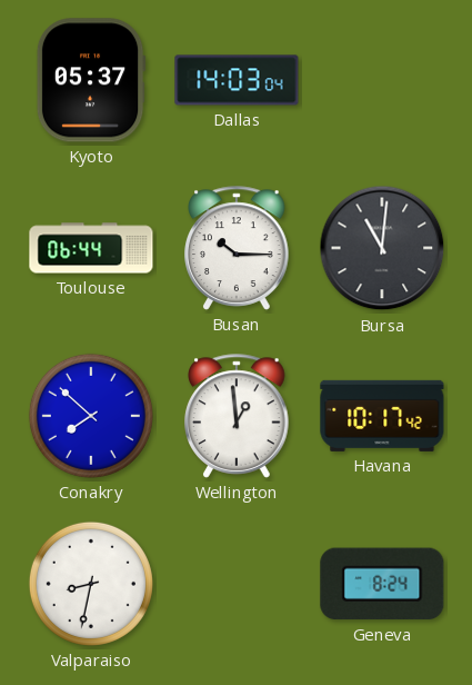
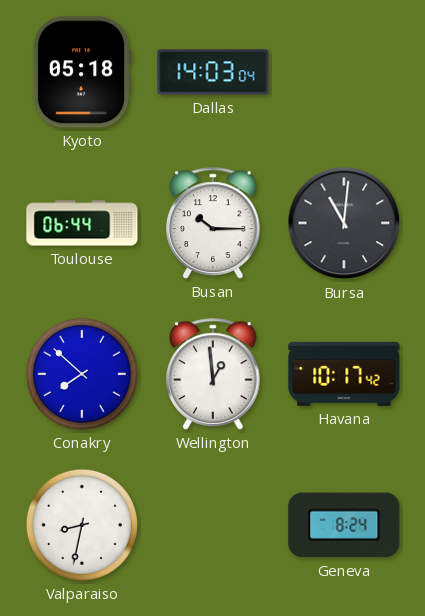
Kyoto: 05:37 -> 05:18 (82, 72)
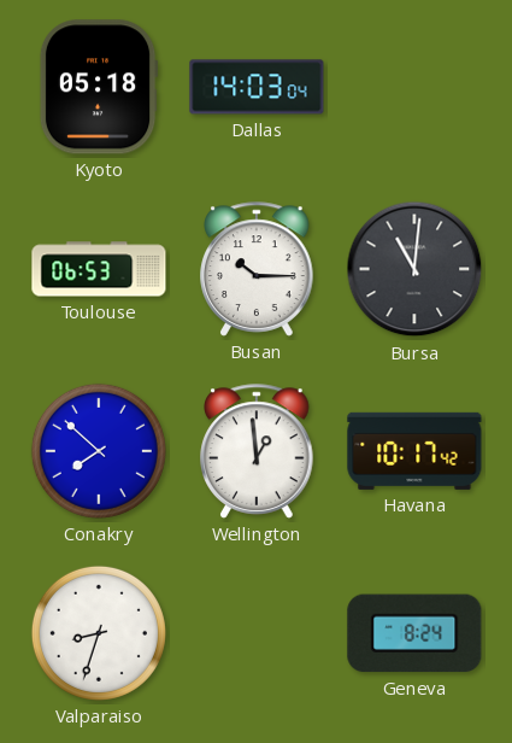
Toulouse: 06:44 -> 06:53 (99, 269)
Valparaiso: 8:32 -> 8:33 (99, 633)
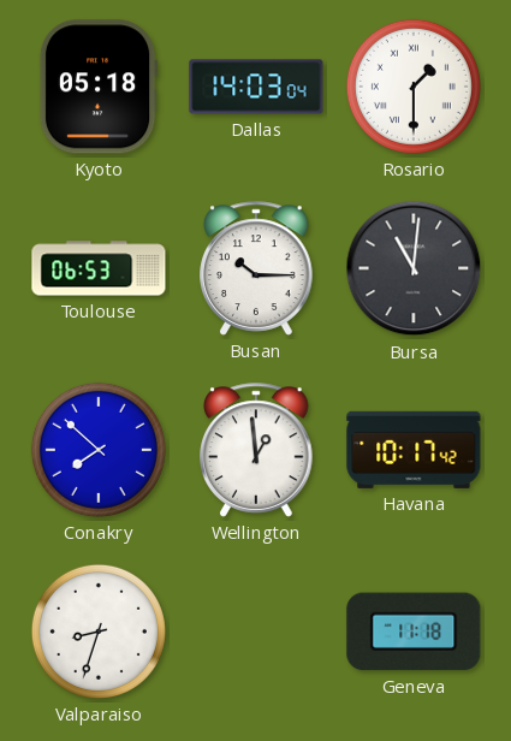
Rosario: none -> 1:30 (414, 87)
Geneva: 8:24 -> 11:18 (414, 632)
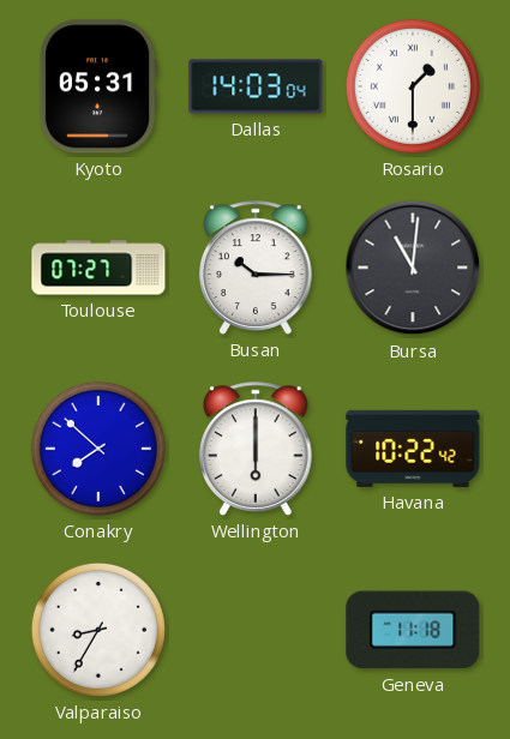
Kyoto: 05:18 -> 05:31 (98, 86)
Toulouse: 06:53 -> 07:27 (98, 268)
Wellington: 12:59 -> 6:00 (256, 449)
Havana: 10:17 -> 10:22 (413, 449)
Valparaiso: 8:33 -> 8:35 (98, 630)
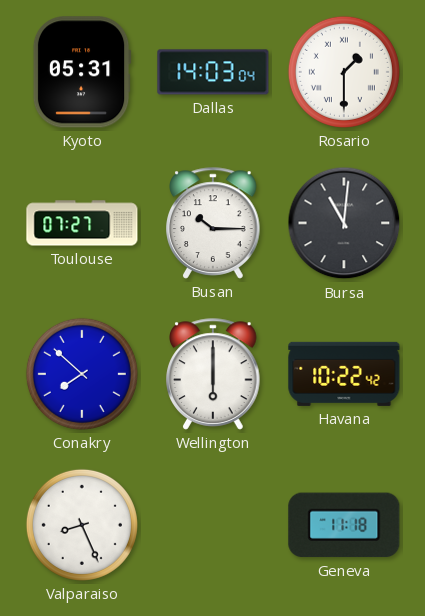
Valparaiso: 8:35 -> 8:26 (82, 525)
